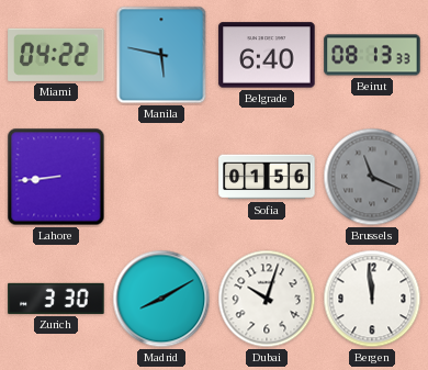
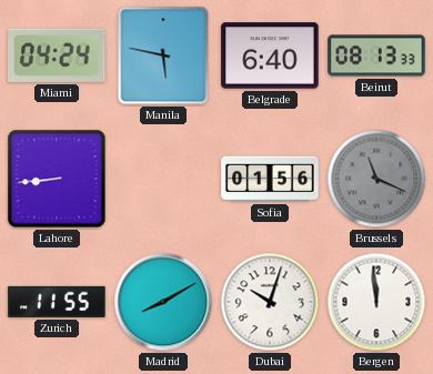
Miami: 04:22 -> 04:24 (57, 55)
Zurich: 3:30 -> 11:55 (57, 302)
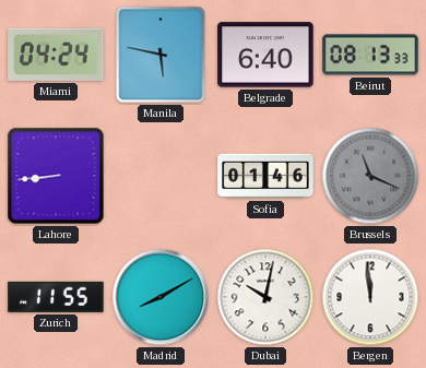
Sofia: 01:56 -> 01:46 (265, 176)
Dubai: 10:03 -> 10:02 (265, 297)
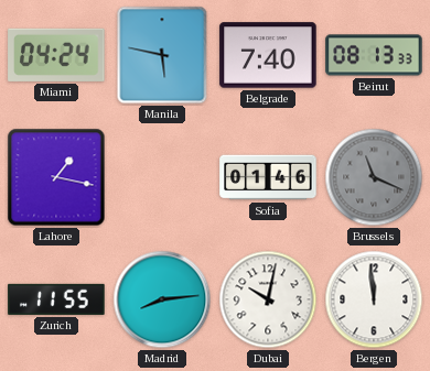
Belgrade: 6:40 -> 7:40 (268, 55)
Lahore: 8:44 -> 1:17 (56, 177)
Madrid: 8:10 -> 8:14 (162, 299)
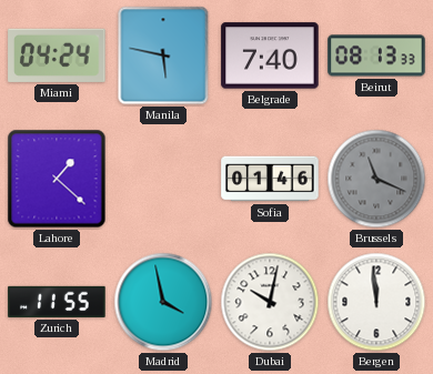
Lahore: 1:17 -> 1:22 (57, 179)
Madrid: 8:14 -> 3:58 (163, 302)
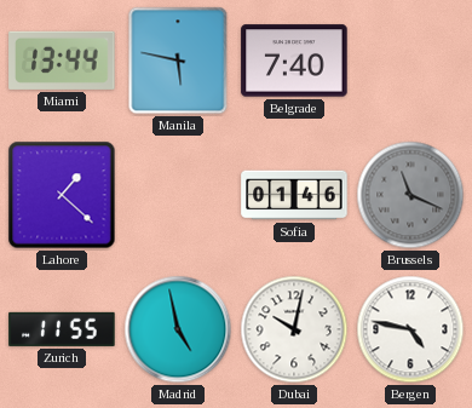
Miami: 04:24 -> 13:44 (62, 61)
Beirut: 08:13 -> none (376, 55)
Madrid: 3:58 -> 4:58 (178, 329)
Bergen: 11:59 -> 4:47 (410, 329)
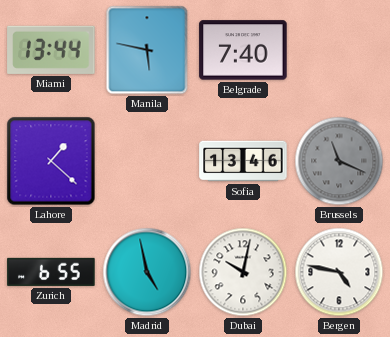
Sofia: 01:46 -> 13:46 (243, 161)
Zurich: 11:55 -> 6:55 (51, 272)
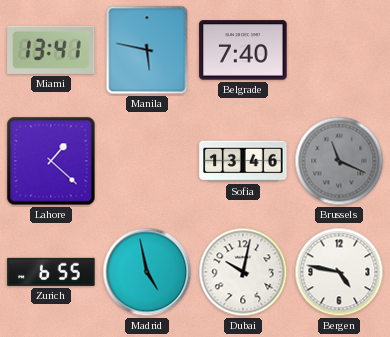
Miami: 13:44 -> 13:41 (51, 50)
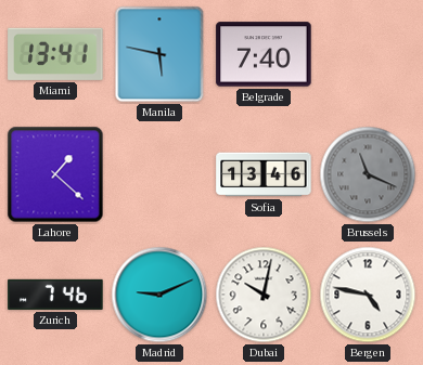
Zurich: 6:55 -> 7:46 (55, 295)
Madrid: 4:58 -> 9:11 (159, 295)
